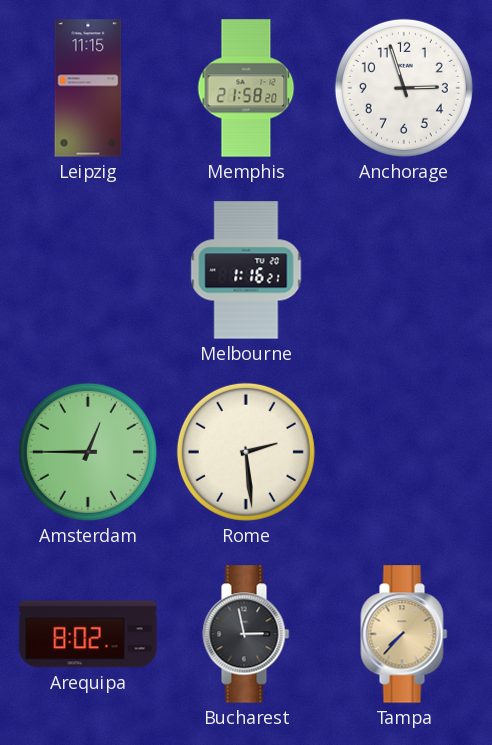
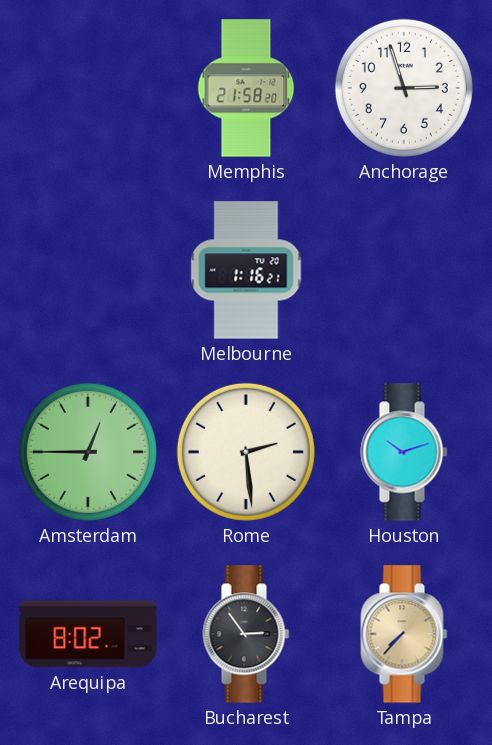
Leipzig: 11:15 -> none (88, 88)
Houston: none -> 10:12 (404, 452)
Bucharest: 2:58 -> 2:54 (246, 634)
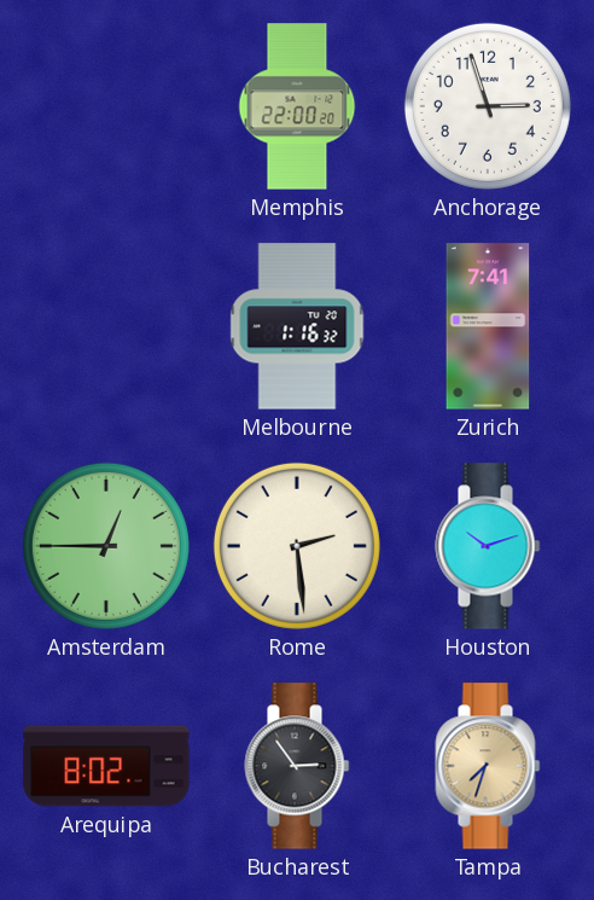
Memphis: 21:58 -> 22:00 (297, 106)
Melbourne: 1:16:21 -> 1:16:32 (297, 326)
Zurich: none -> 7:41 (488, 326)
Tampa: 7:37 -> 7:33 (488, 766)
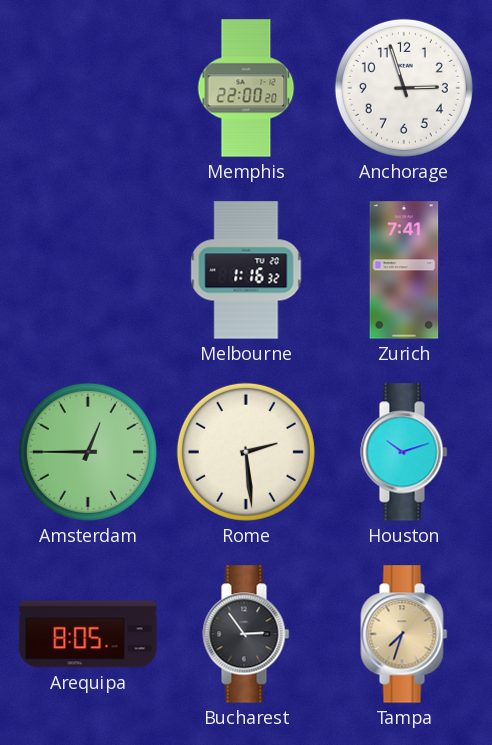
Arequipa: 8:02 -> 8:05 (88, 634)
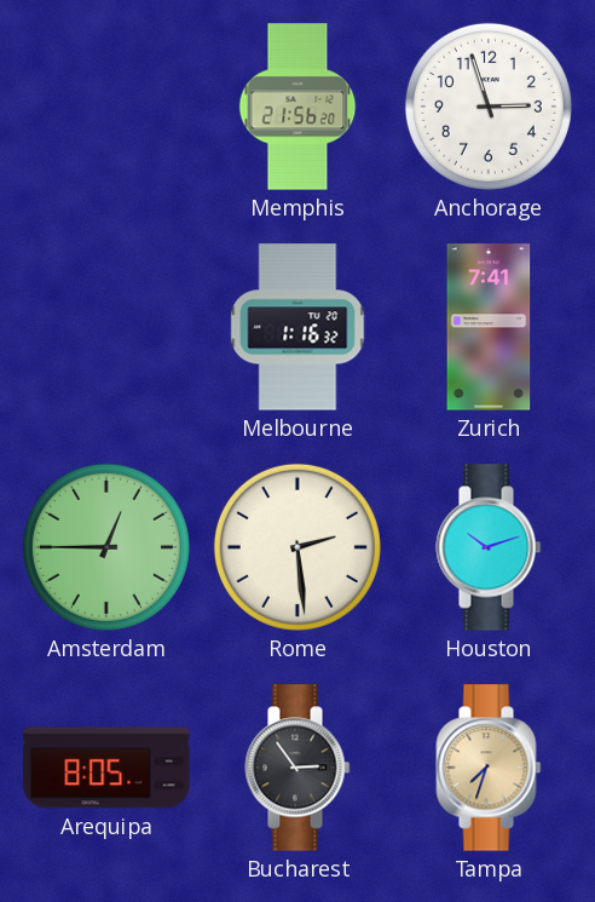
Memphis: 22:00 -> 21:56 (297, 107)
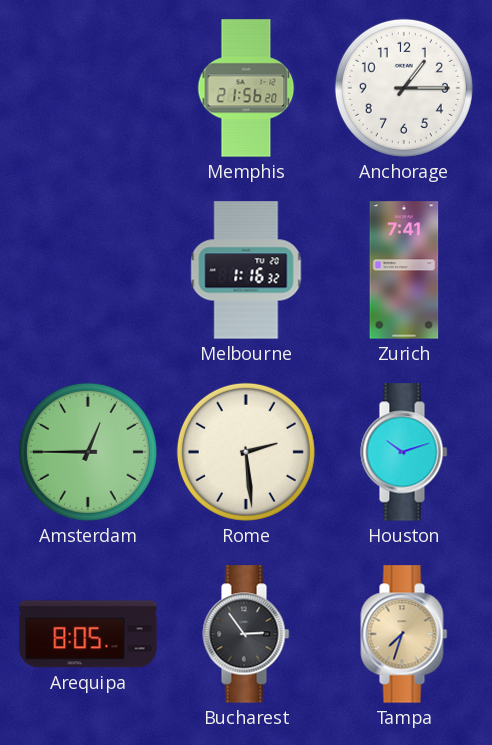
Anchorage: 2:57 -> 1:15 (404, 88)
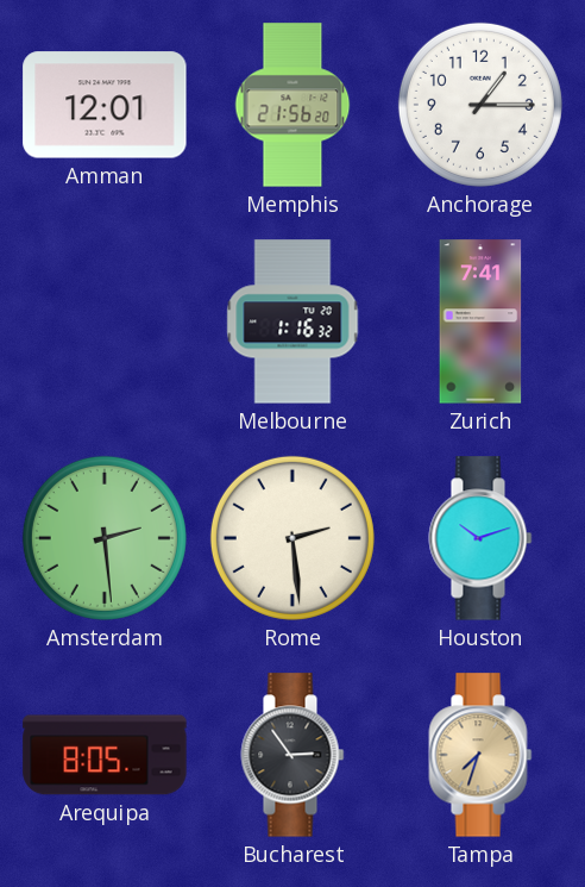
Amman: none -> 12:01 (105, 105)
Amsterdam: 12:45 -> 2:29 (105, 538)
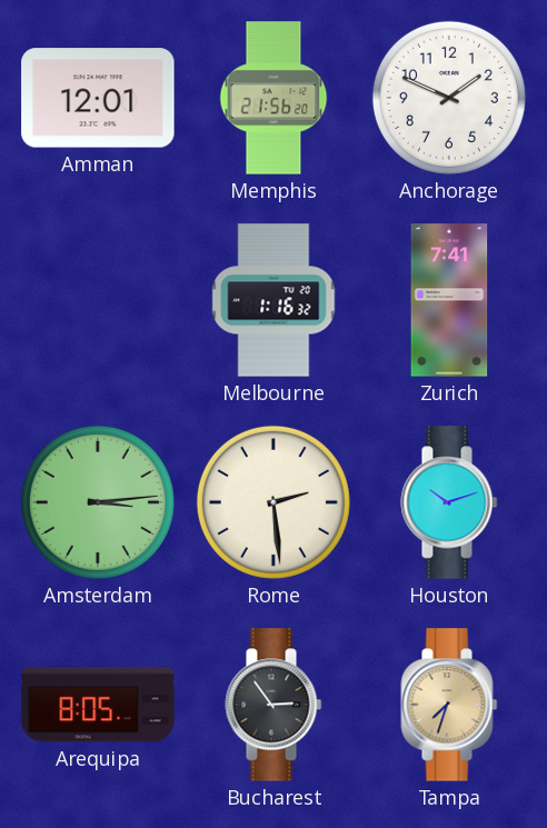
Anchorage: 1:15 -> 1:49 (449, 98)
Amsterdam: 2:29 -> 3:14 (98, 502)
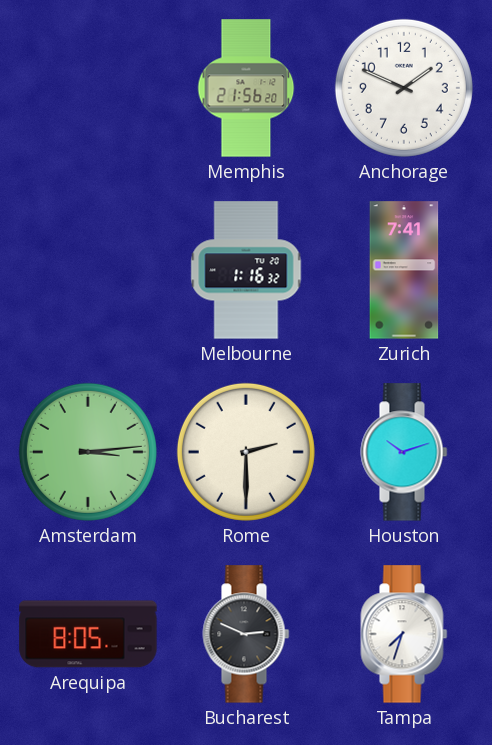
Amman: 12:01 -> none (98, 98)
Rome: 2:29 -> 2:30 (246, 452)
Bucharest: 2:54 -> 2:49 (246, 634)
Tampa dial: champagne -> white (404, 634)
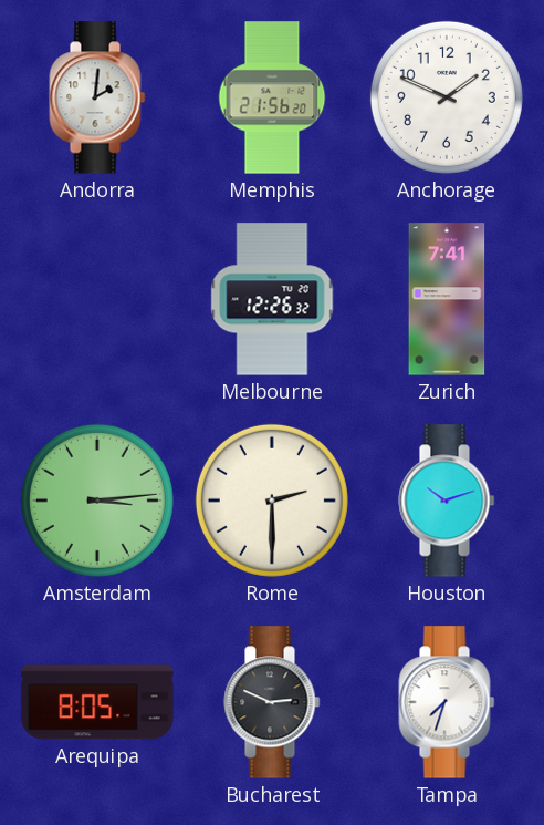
Andorra: none -> 2:01 (97, 97)
Melbourne: 1:16 -> 12:26 (272, 299)
